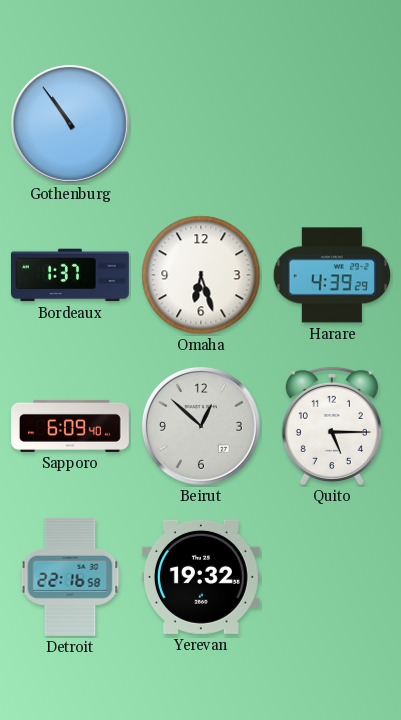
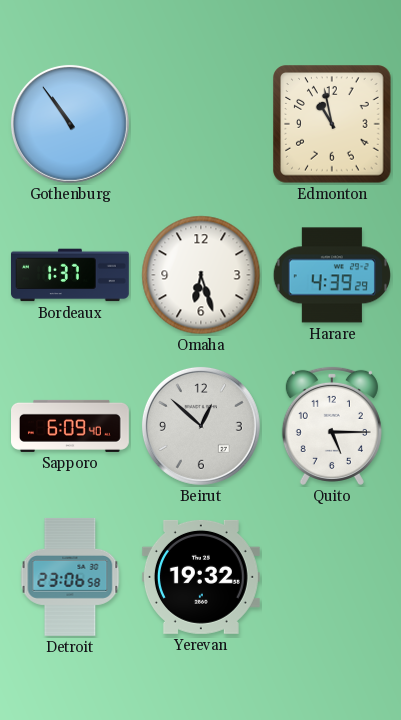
Edmonton: none -> 10:58 (332, 124)
Detroit: 22:16 -> 23:06 (70, 577)
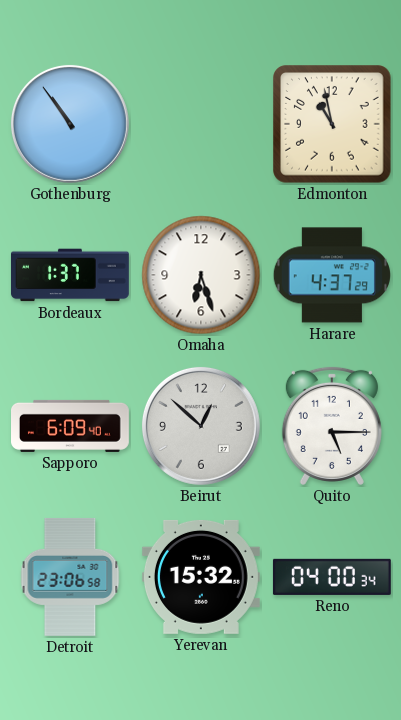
Harare: 4:39 -> 4:37 (332, 275)
Yerevan: 19:32 -> 15:32 (201, 577)
Reno: none -> 04:00 (332, 577)
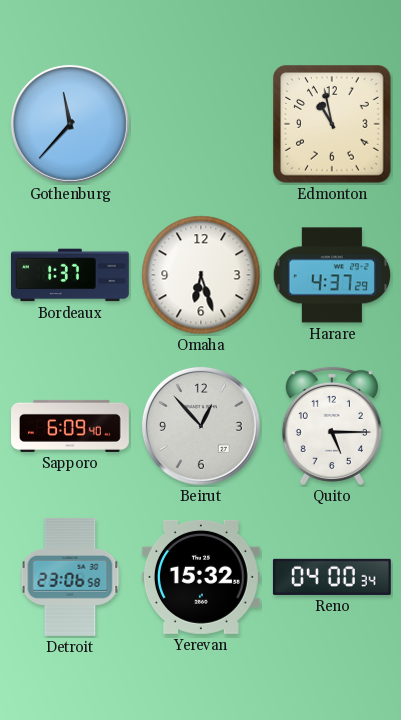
Gothenburg: 10:54 -> 11:37 (70, 124)
Beirut: 12:52 -> 12:53 (201, 426)
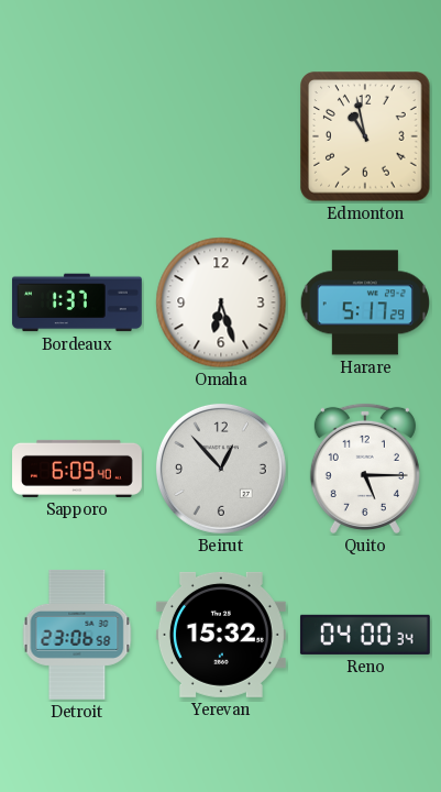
Gothenburg: 11:37 -> none (70, 124)
Harare: 4:37 -> 5:17 (365, 302)
